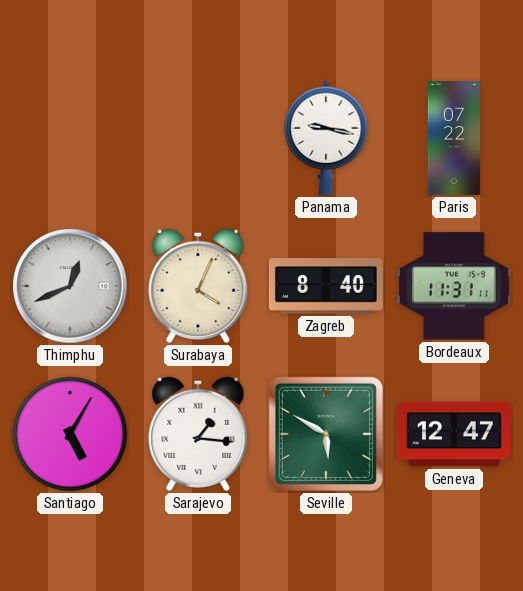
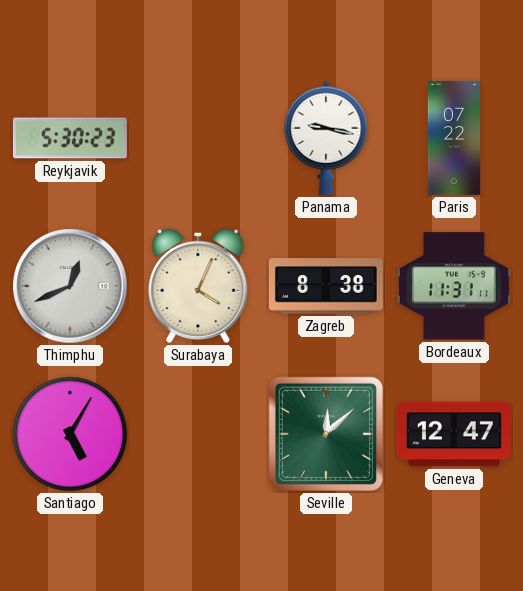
Reykjavik: none -> 5:30 (70, 138)
Zagreb: 8:40 -> 8:38 (326, 286)
Sarajevo: 1:16 -> none (198, 434)
Seville: 5:50 -> 12:08 (326, 434)
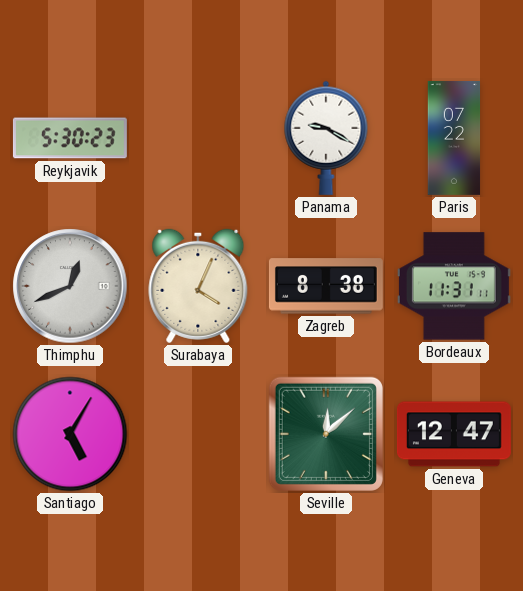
Panama: 9:17 -> 9:20 (326, 138)
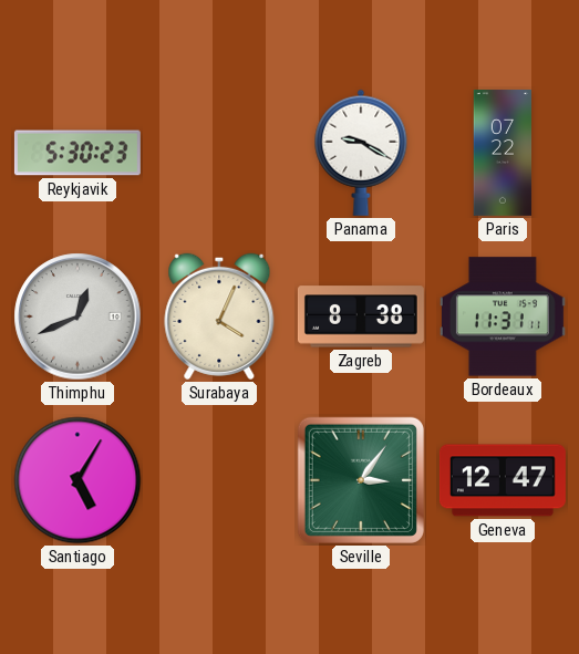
Seville: 12:08 -> 3:06 (361, 480)
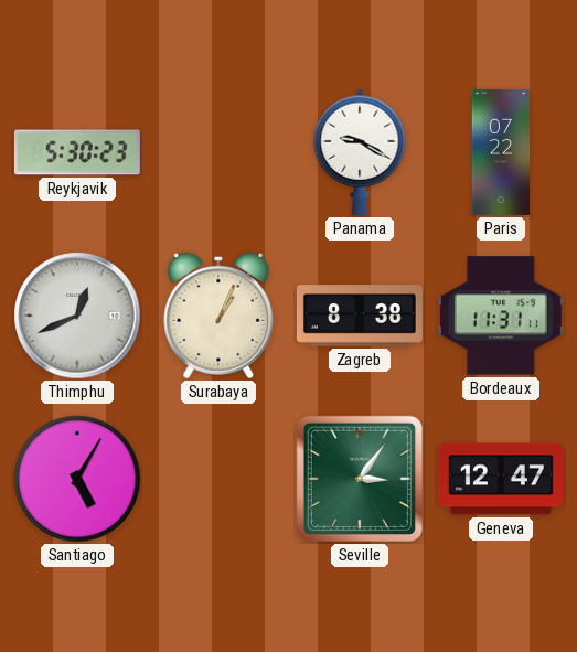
Surabaya: 4:04 -> 1:04 (218, 316)
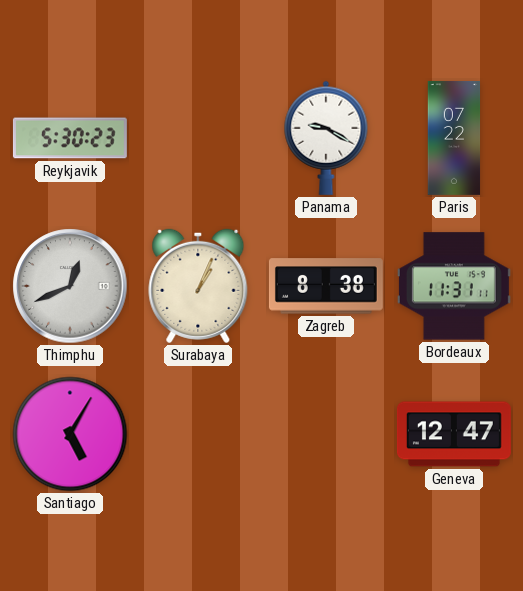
Seville: 3:06 -> none (360, 479)
